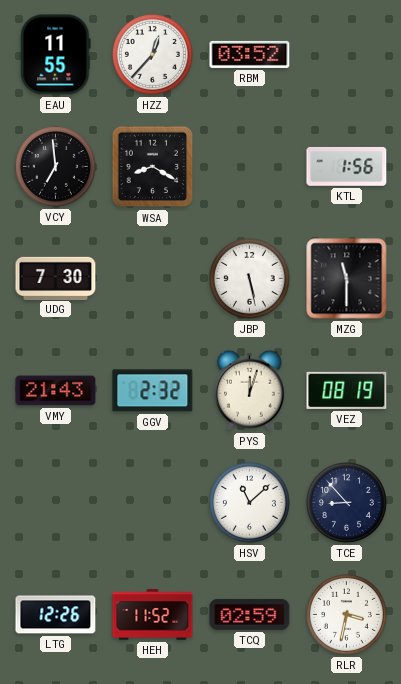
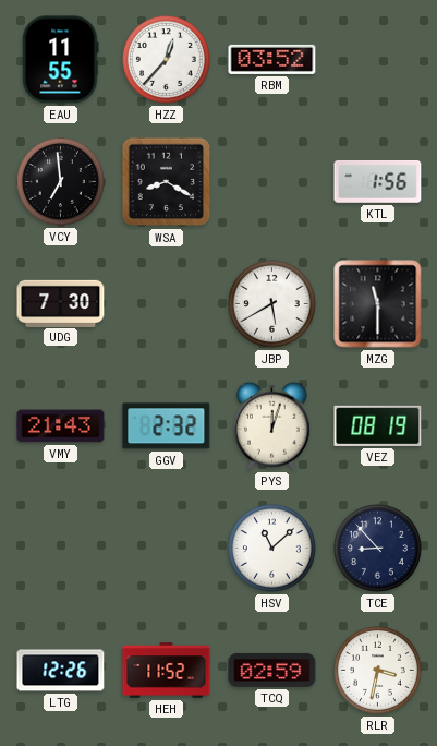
JBP: 5:28 -> 5:40 (271, 303)
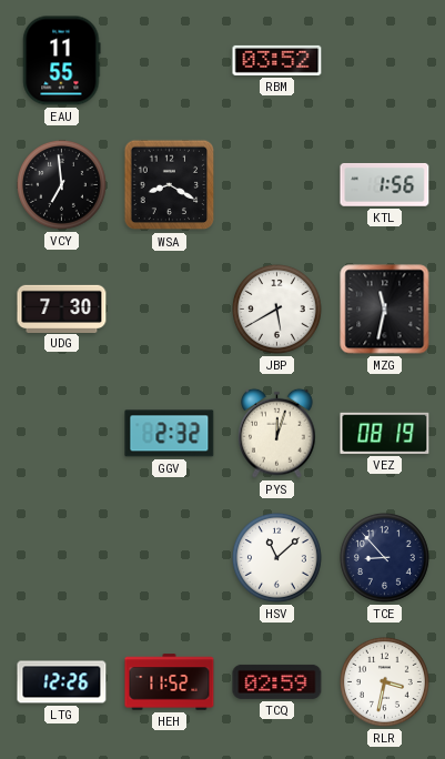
HZZ: 12:37 -> none (166, 59)
MZG: 11:30 -> 11:32 (385, 310)
VMY: 21:43 -> none (61, 426)
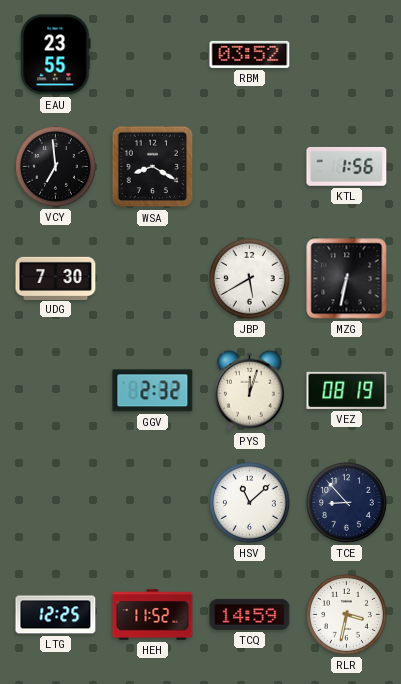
EAU: 11:55 -> 23:55 (56, 55)
MZG: 11:32 -> 6:32 (347, 279)
LTG: 12:26 -> 12:25 (56, 615)
TCQ: 02:59 -> 14:59 (250, 614)
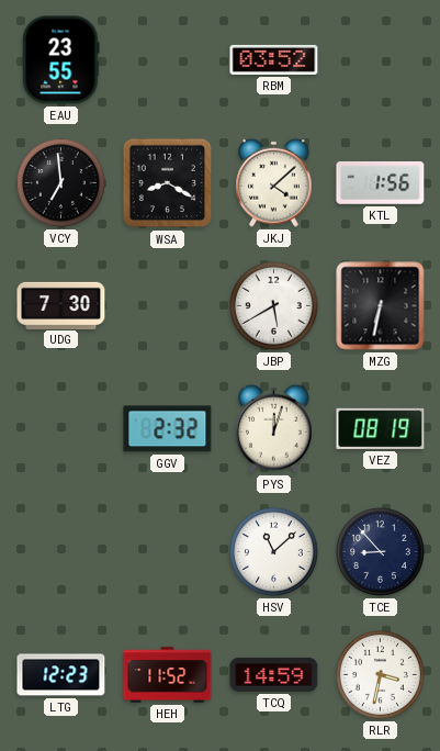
JKJ: none -> 4:08 (274, 182)
LTG: 12:25 -> 12:23 (61, 675)
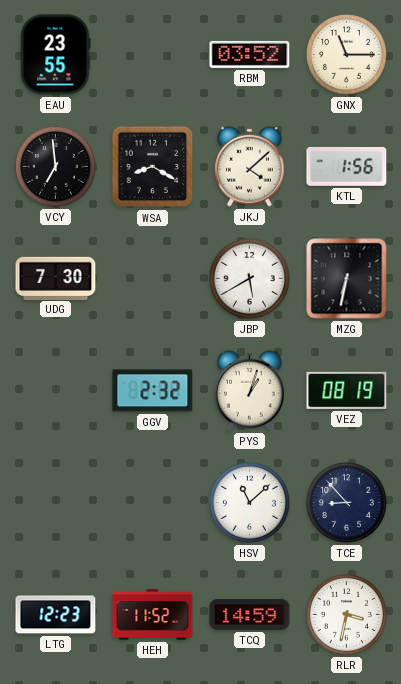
GNX: none -> 11:15 (346, 54)
PYS: 12:03 -> 1:03 (250, 390)
